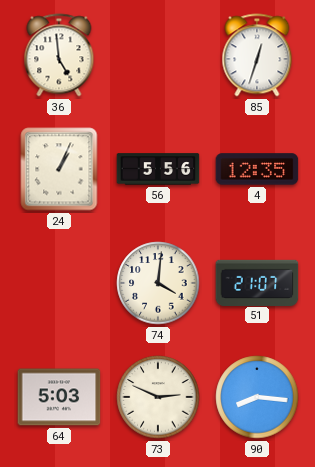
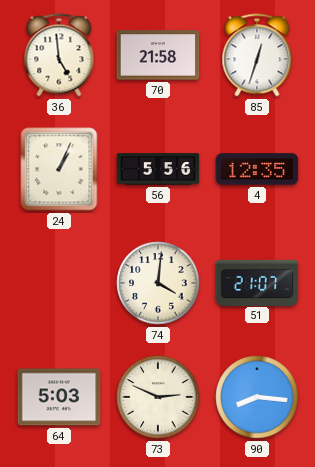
70: none -> 21:58 (158, 55)
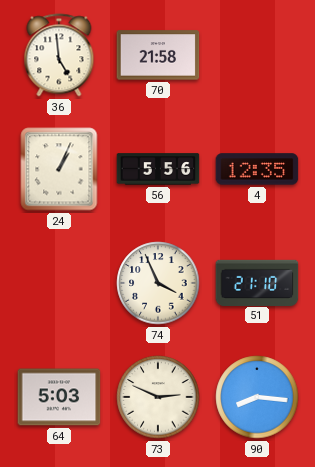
85: 12:33 -> none (257, 55)
74: 4:01 -> 3:56 (158, 283)
51: 21:07 -> 21:10 (257, 282)
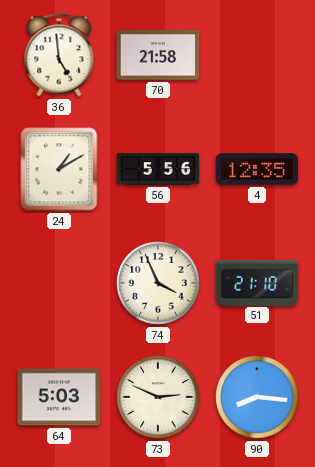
24: 1:04 -> 1:10 (59, 169)
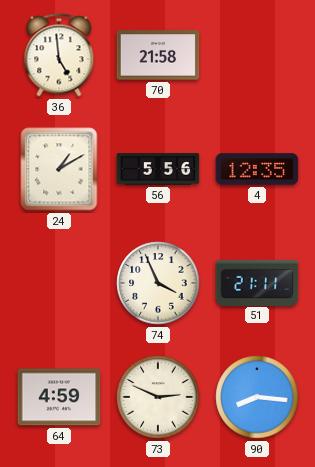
51: 21:10 -> 21:11 (257, 282)
64: 5:03 -> 4:59 (59, 397)
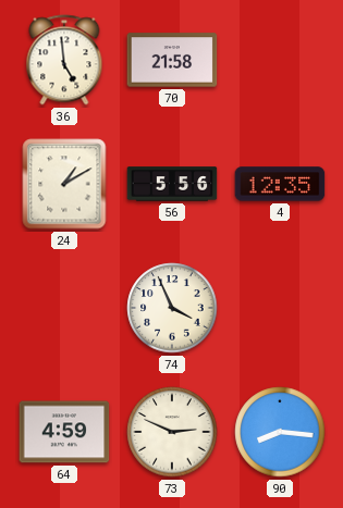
51: 21:11 -> none (257, 282)
